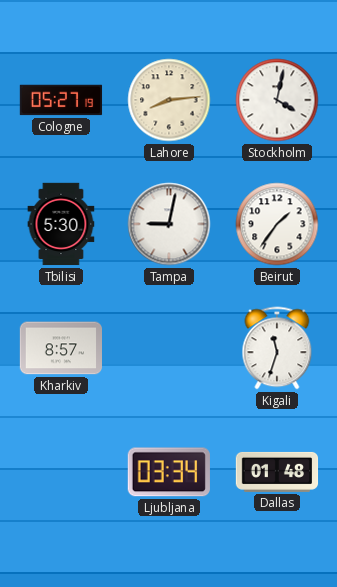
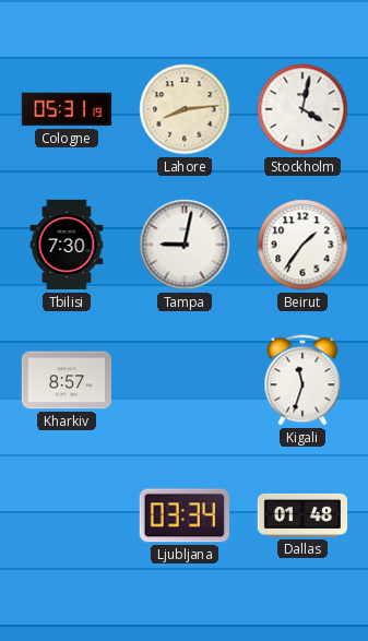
Cologne: 05:27 -> 05:31 (67, 109)
Tbilisi: 5:30 -> 7:30 (67, 245)
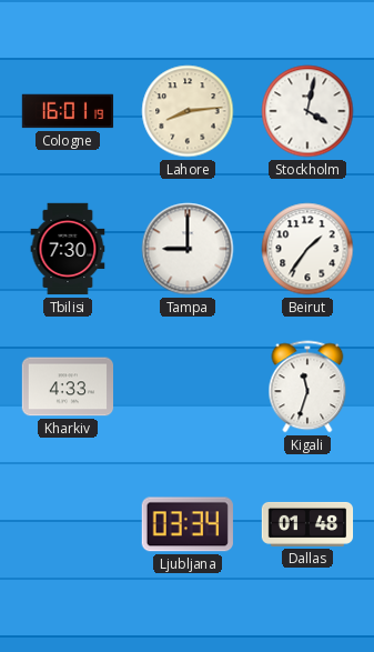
Cologne: 05:31 -> 16:01 (68, 111)
Tampa: 9:02 -> 9:00 (188, 249)
Kharkiv: 8:57 -> 4:33 (67, 387)
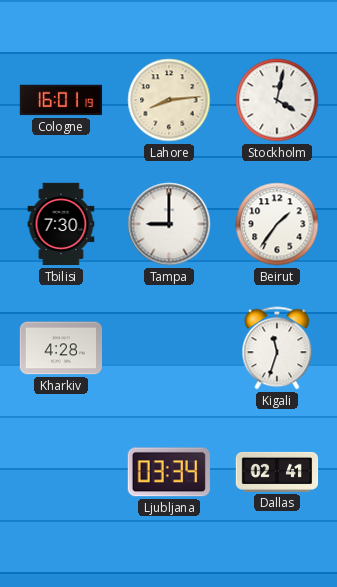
Kharkiv: 4:33 -> 4:28 (60, 348)
Dallas: 01:48 -> 02:41 (277, 472)
